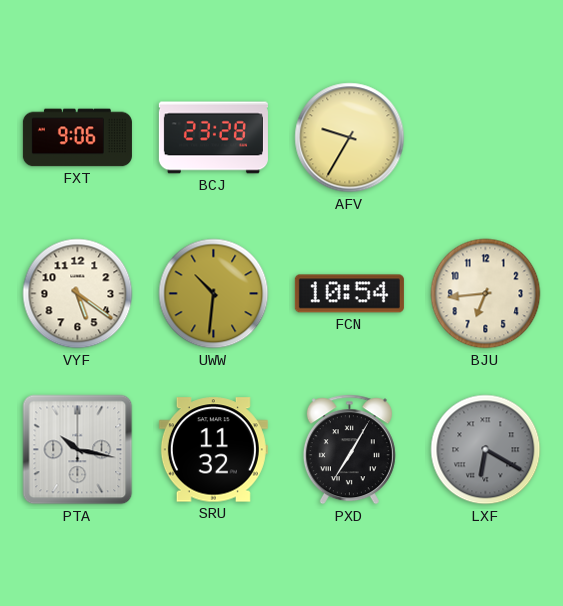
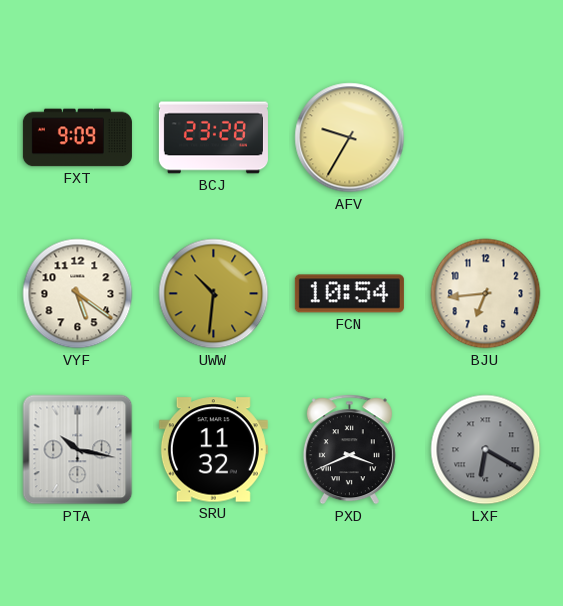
FXT: 9:06 -> 9:09 (77, 138)
PXD: 7:05 -> 3:41 (349, 450)
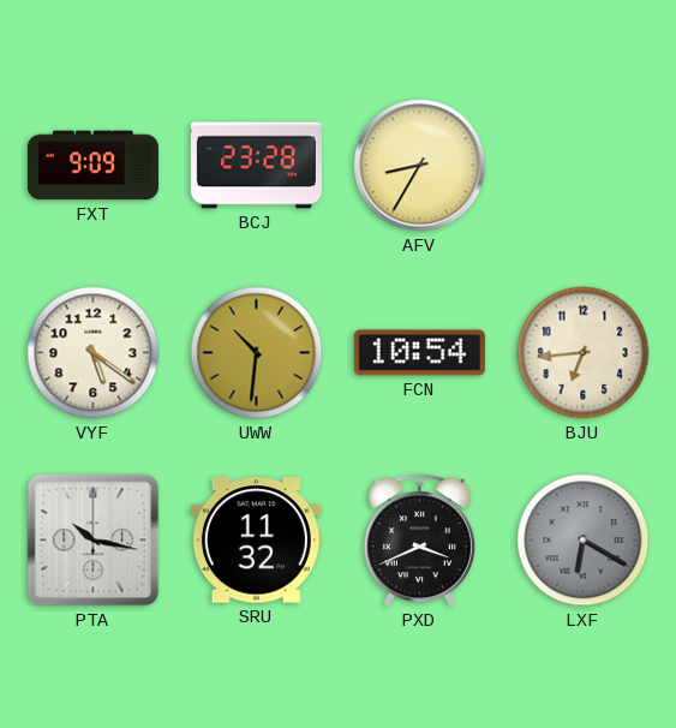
AFV: 9:35 -> 8:35 (420, 166)
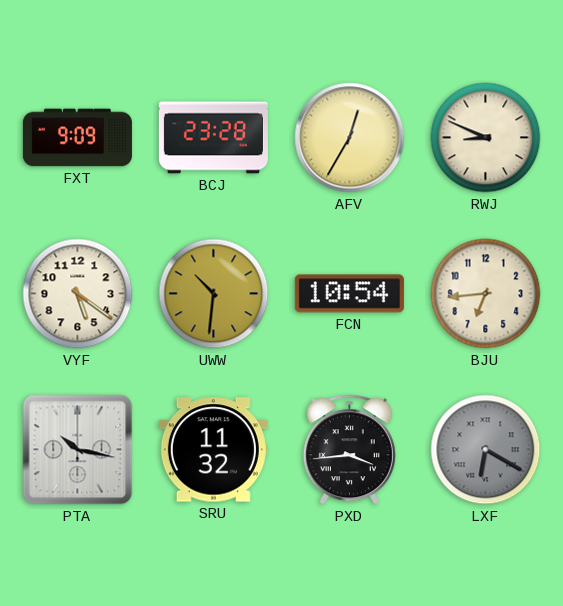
AFV: 8:35 -> 12:35 (350, 138)
RWJ: none -> 8:49 (486, 138)
PXD: 3:41 -> 3:44 (349, 450)
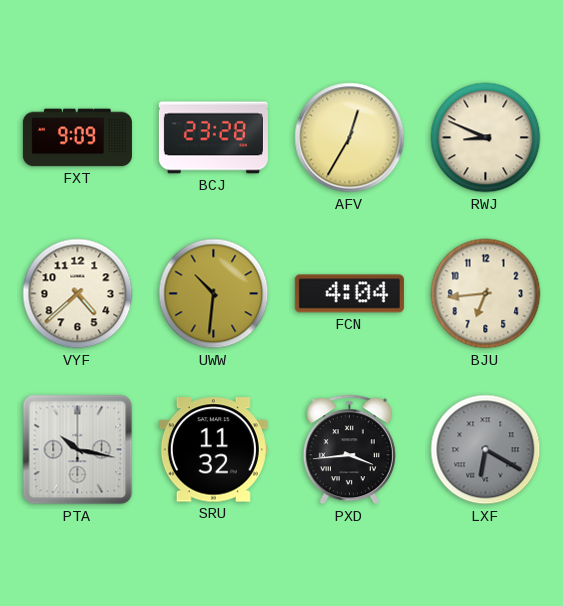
VYF: 5:21 -> 4:38 (78, 294)
FCN: 10:54 -> 4:04 (349, 294)
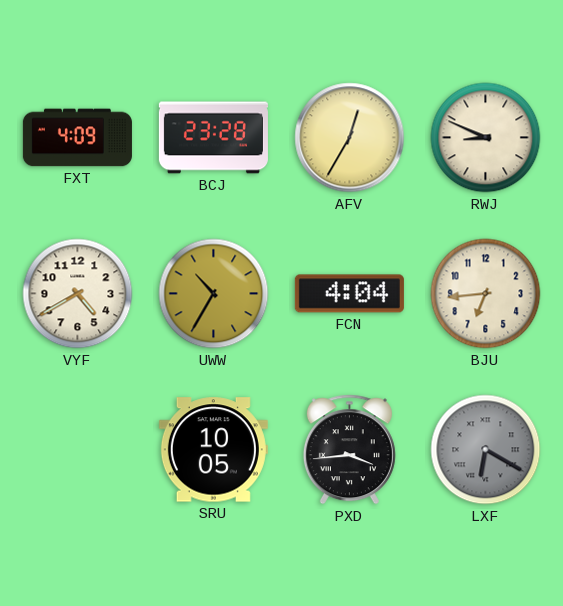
FXT: 9:09 -> 4:09 (77, 138)
VYF: 4:38 -> 4:40 (78, 294)
UWW: 10:31 -> 10:35 (214, 294)
PTA: 10:17 -> none (78, 450)
SRU: 11:32 -> 10:05 (213, 450)
